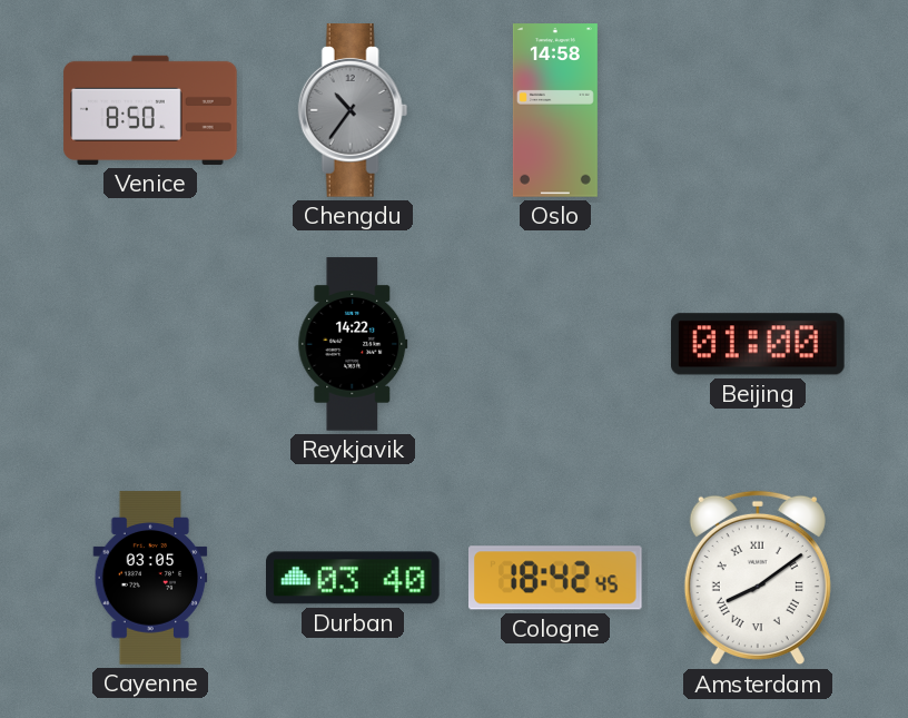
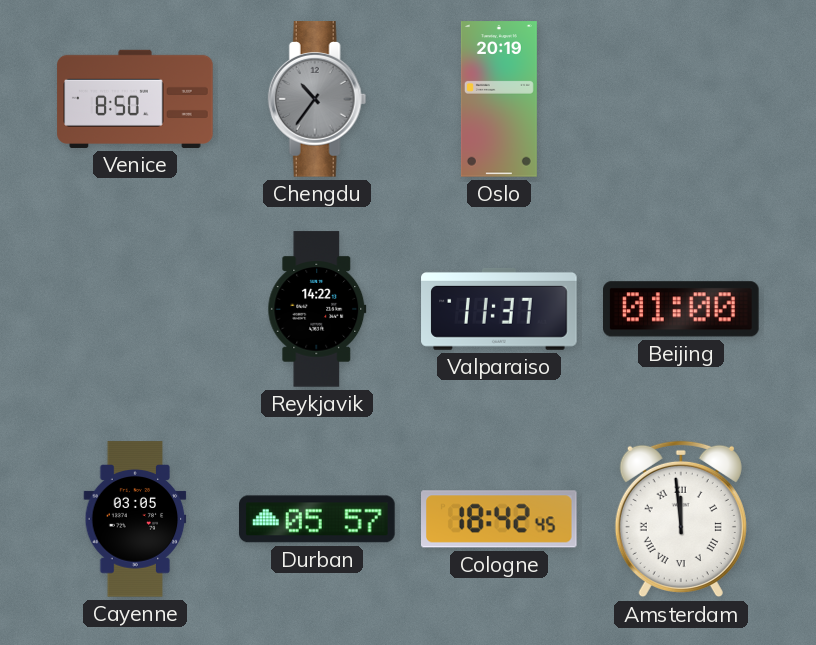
Oslo: 14:58 -> 20:19 (499, 99)
Valparaiso: none -> 11:37 (499, 309)
Durban: 03:40 -> 05:57 (318, 519)
Amsterdam: 8:09 -> 11:59 (681, 519)
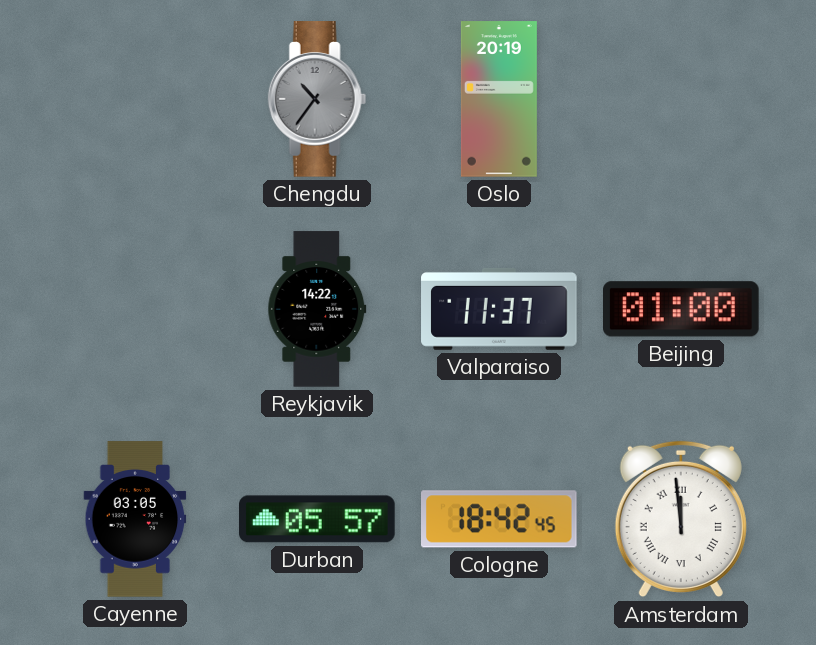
Venice: 8:50 -> none (135, 99)
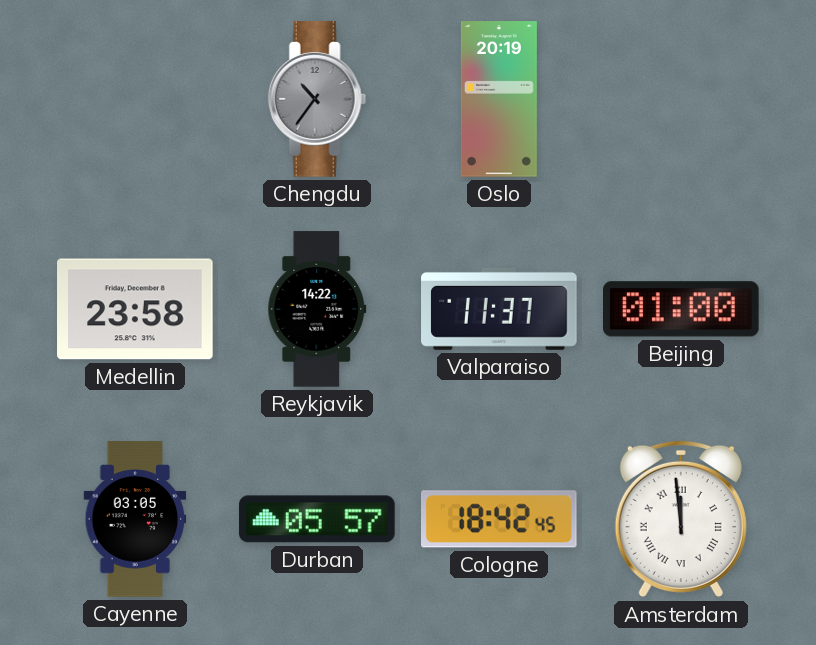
Medellin: none -> 23:58 (135, 309)
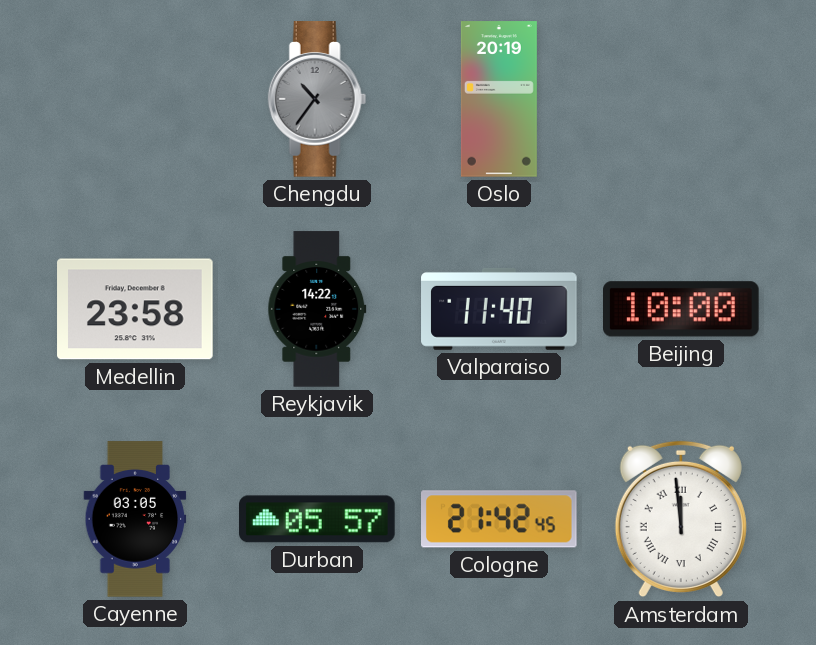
Valparaiso: 11:37 -> 11:40 (499, 309)
Beijing: 01:00 -> 10:00 (682, 309)
Cologne: 18:42 -> 21:42 (500, 519)
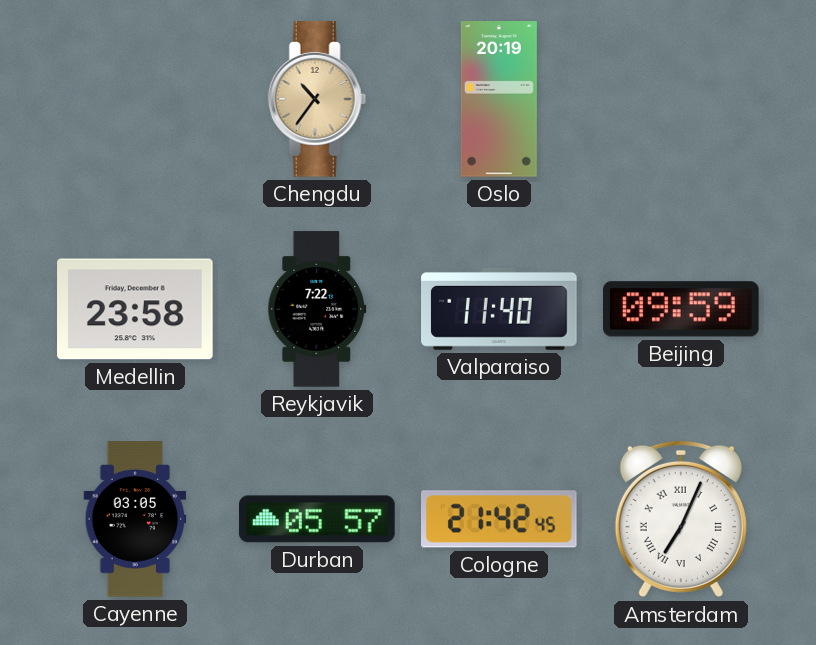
Chengdu dial: grey -> champagne (317, 99)
Reykjavik: 14:22 -> 7:22 (317, 309)
Beijing: 10:00 -> 09:59 (682, 309)
Amsterdam: 11:59 -> 7:04 (681, 519)
